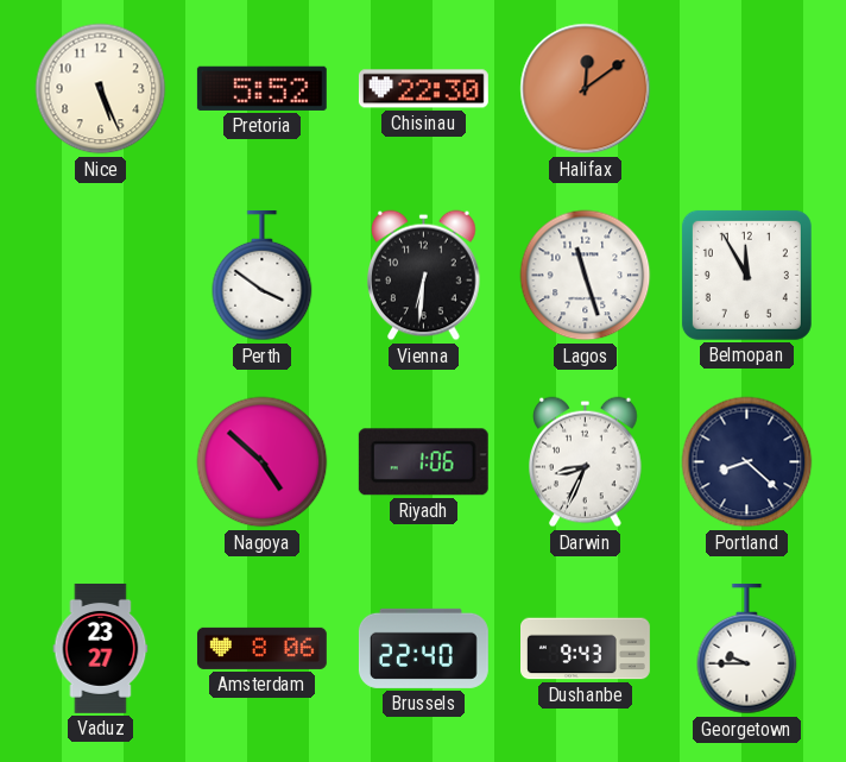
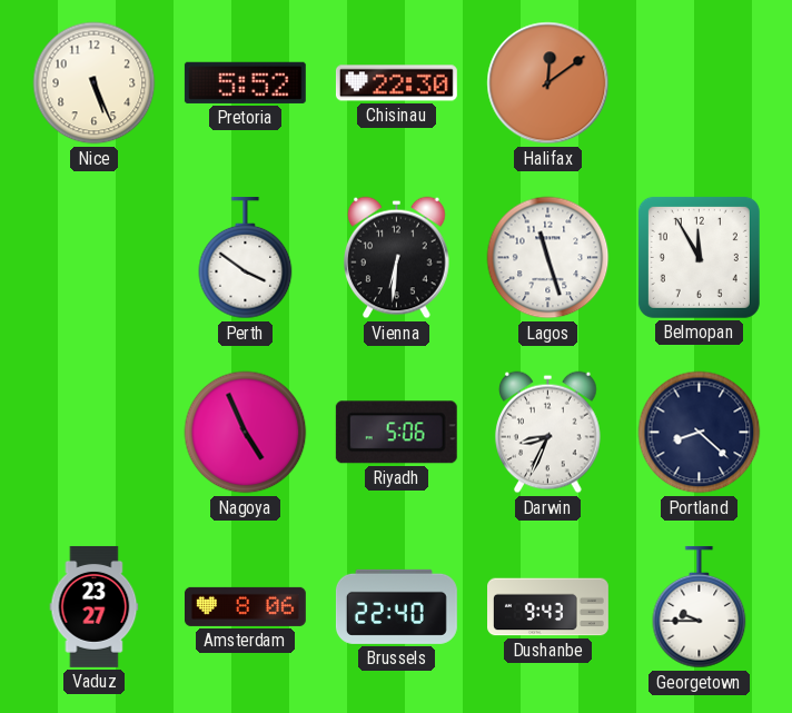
Nagoya: 4:52 -> 4:56 (246, 433)
Riyadh: 1:06 -> 5:06 (396, 433)
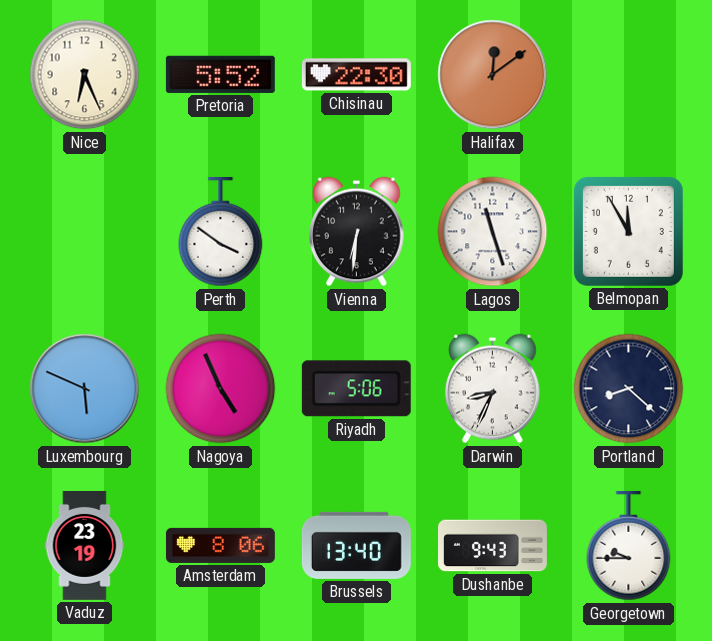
Nice: 5:26 -> 6:26 (85, 75)
Luxembourg: none -> 5:49 (85, 389)
Vaduz: 23:27 -> 23:19 (85, 545)
Brussels: 22:40 -> 13:40 (356, 545)
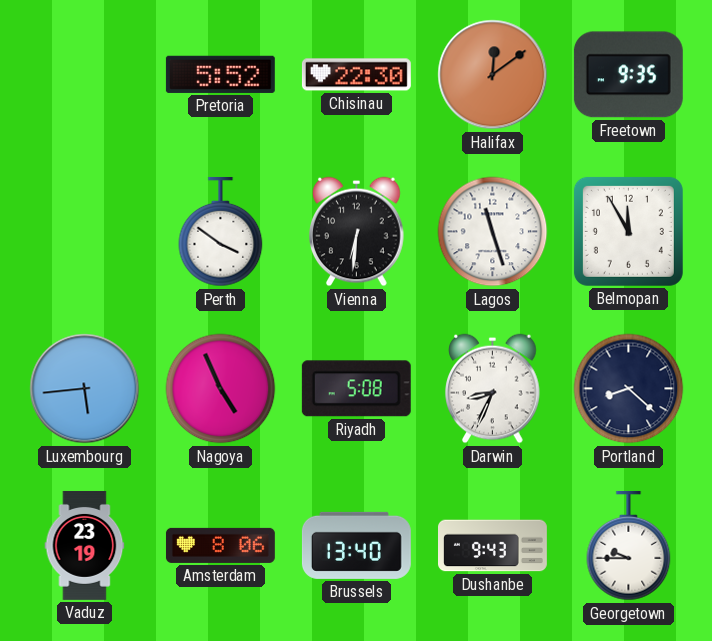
Nice: 6:26 -> none (85, 75)
Freetown: none -> 9:35 (628, 75)
Luxembourg: 5:49 -> 5:44 (85, 389)
Riyadh: 5:06 -> 5:08 (356, 389)
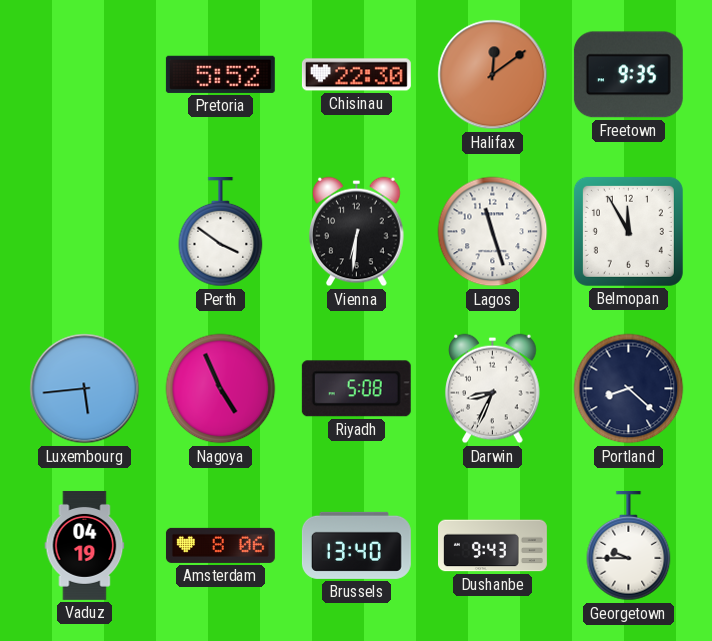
Vaduz: 23:19 -> 04:19 (85, 545)
